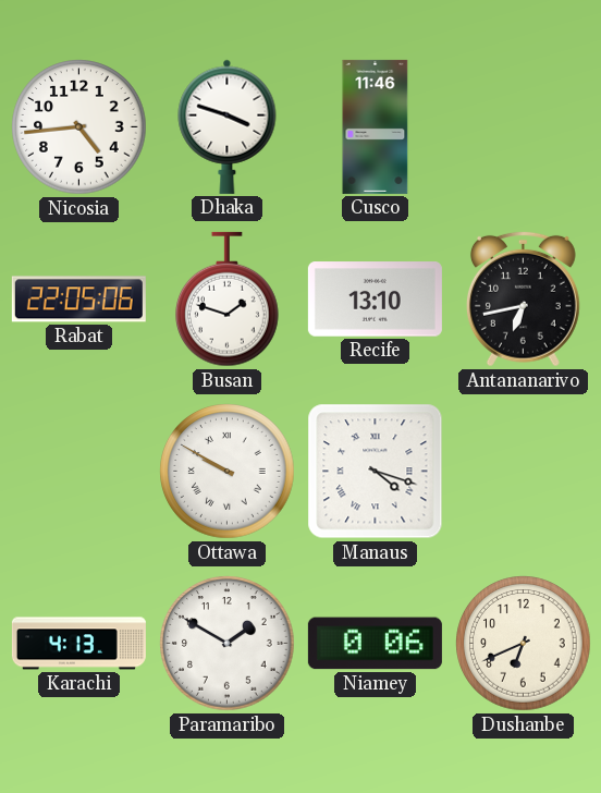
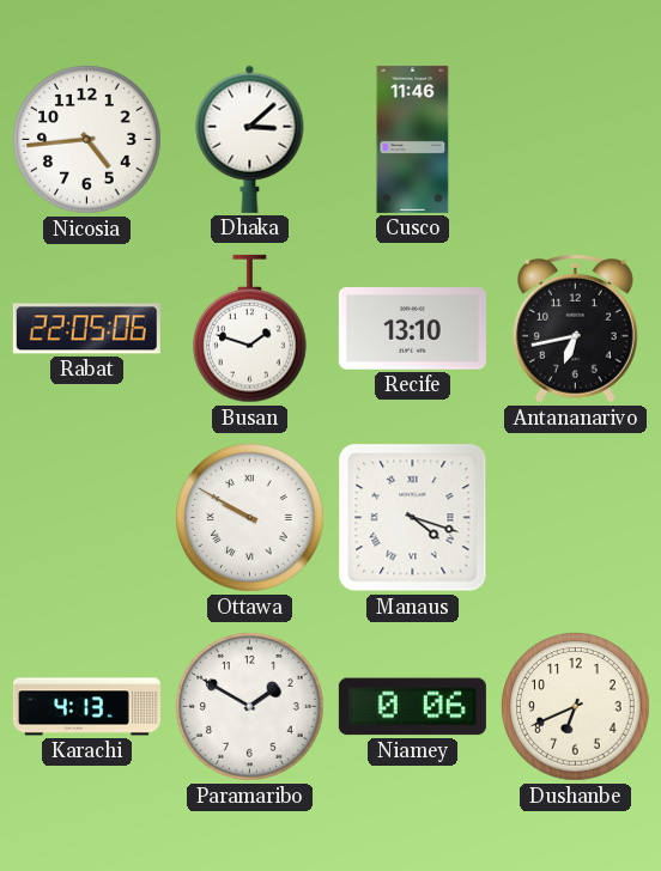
Dhaka: 3:48 -> 3:08 (250, 139)
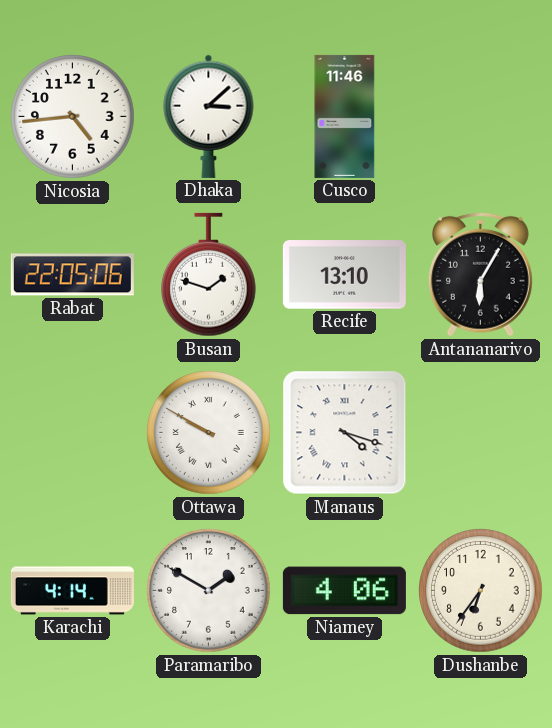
Antananarivo: 6:43 -> 6:05 (480, 274)
Karachi: 4:13 -> 4:14 (72, 591)
Niamey: 0:06 -> 4:06 (344, 591)
Dushanbe: 6:41 -> 6:36 (481, 591)
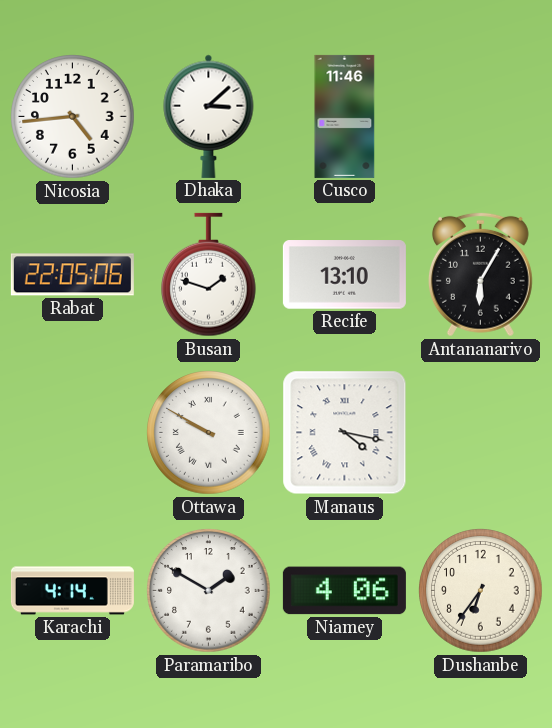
Manaus: 4:18 -> 4:17 (345, 433)
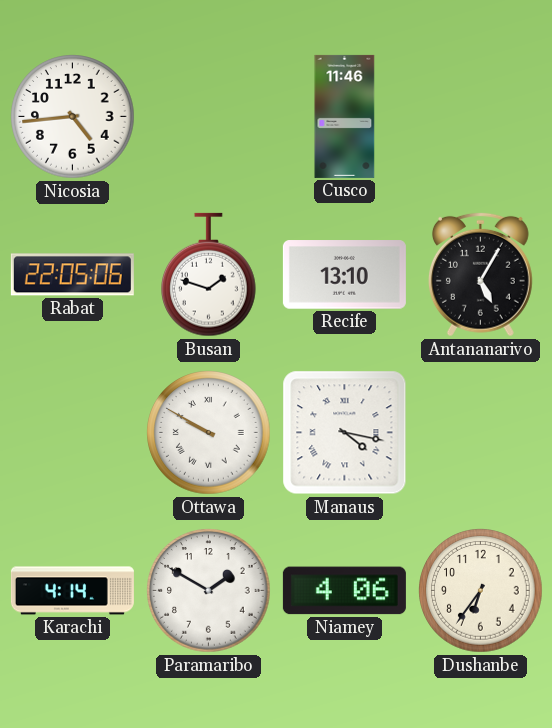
Dhaka: 3:08 -> none (209, 116)
Antananarivo: 6:05 -> 5:05 (480, 274)
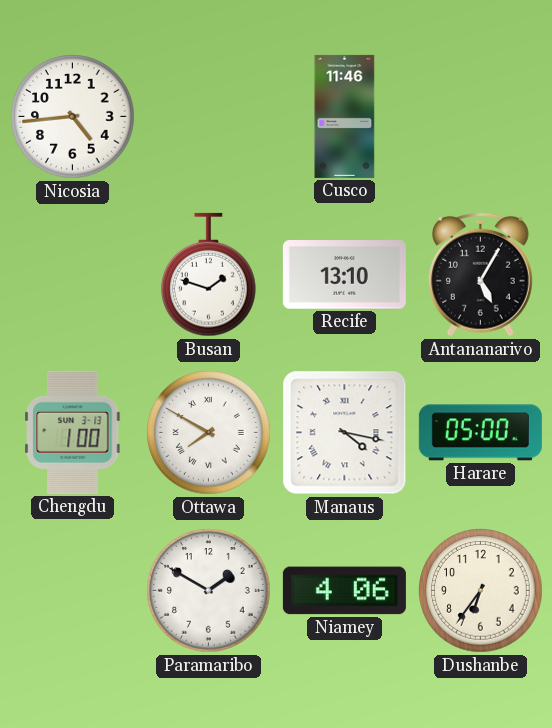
Rabat: 22:05 -> none (72, 275)
Chengdu: none -> 1:00 (73, 432)
Ottawa: 9:50 -> 7:50 (209, 433)
Harare: none -> 05:00 (480, 433)
Karachi: 4:14 -> none (72, 591)
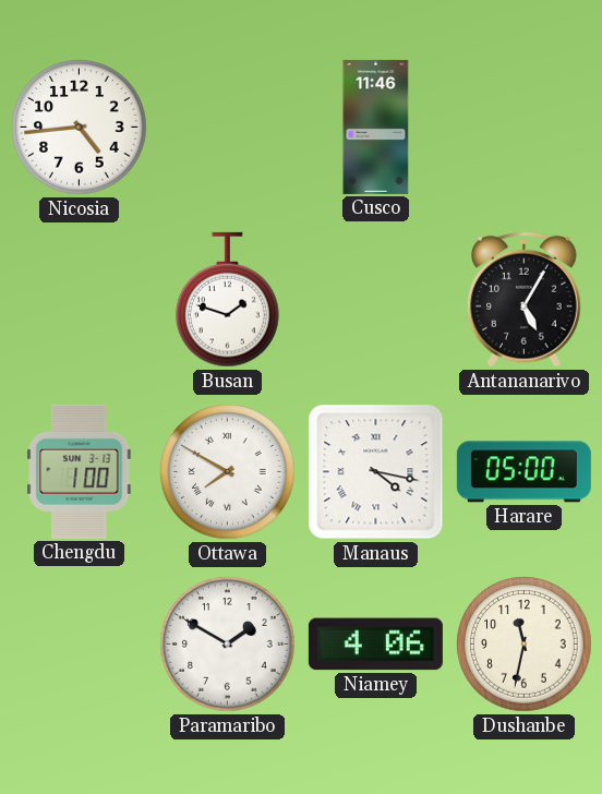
Recife: 13:10 -> none (344, 275)
Dushanbe: 6:36 -> 11:32 (525, 645)
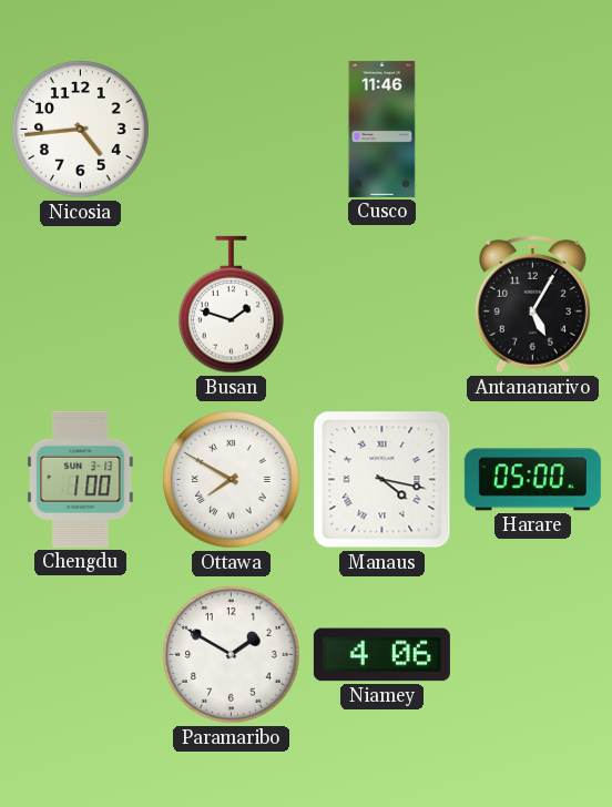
Dushanbe: 11:32 -> none (525, 645)
